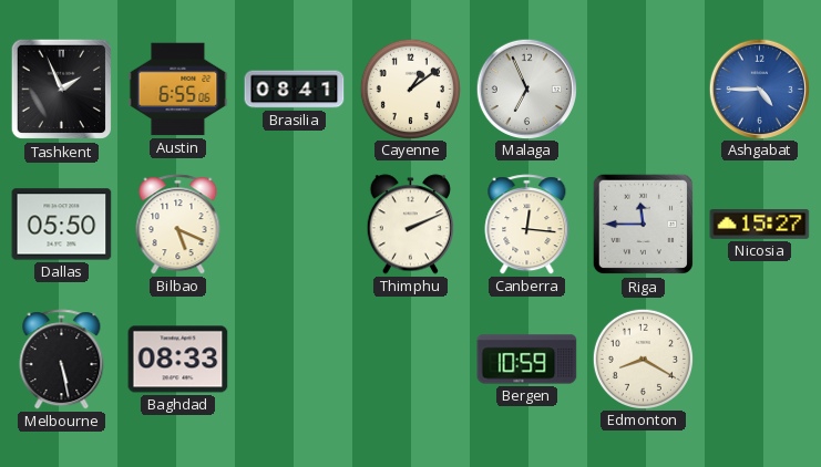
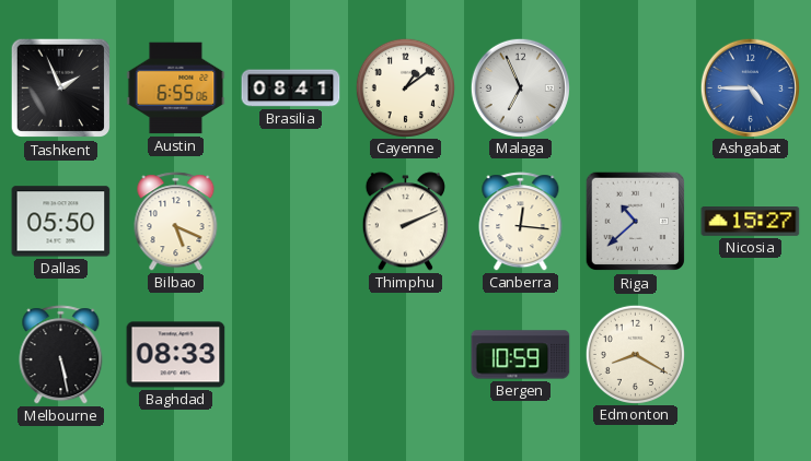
Riga: 11:45 -> 10:38 (636, 222)
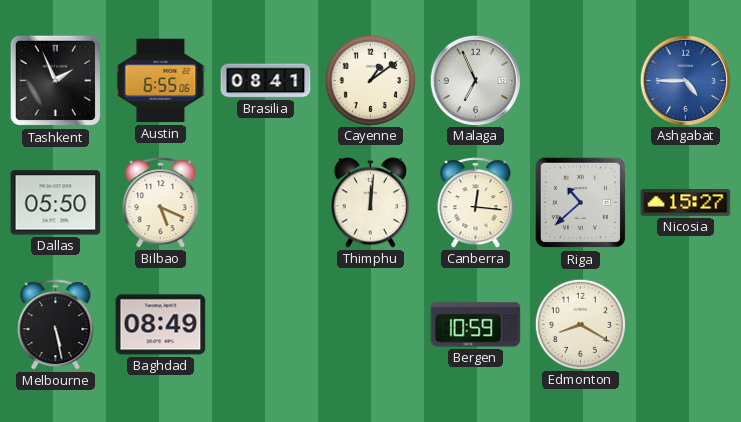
Thimphu: 2:11 -> 12:01 (370, 203)
Baghdad: 08:33 -> 08:49 (161, 325)
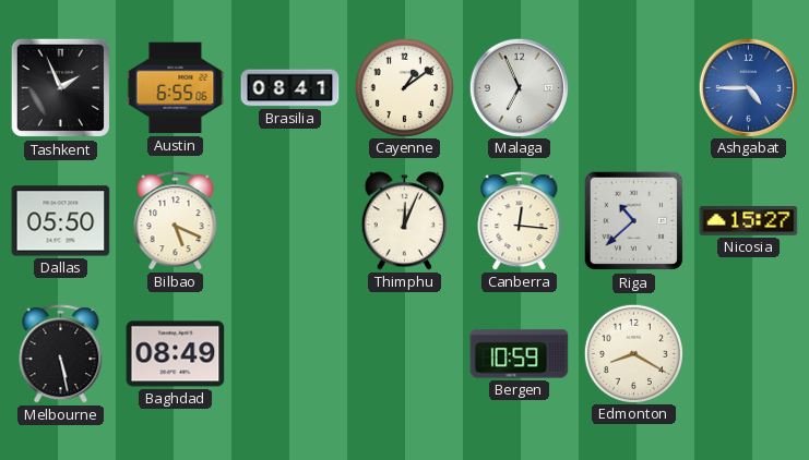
Thimphu: 12:01 -> 12:04 (404, 221)
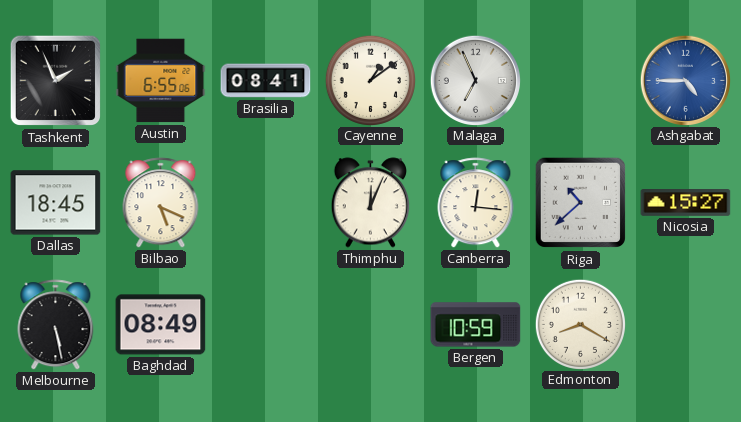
Dallas: 05:50 -> 18:45 (56, 203)
